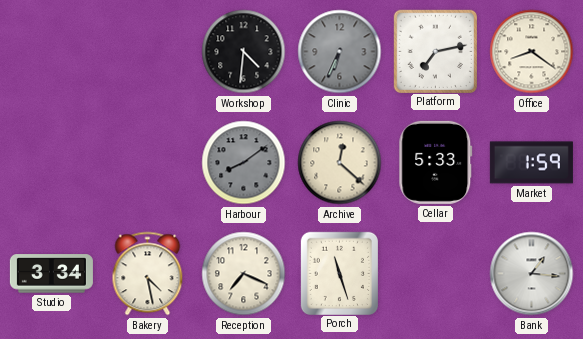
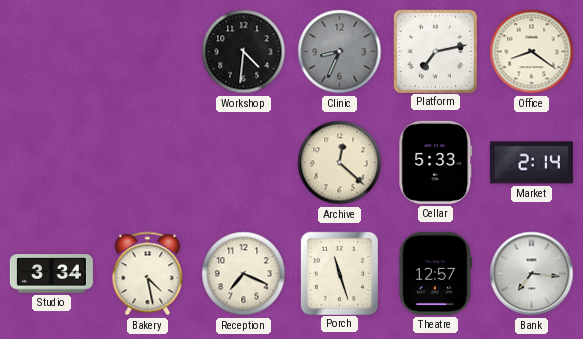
Clinic: 6:34 -> 8:34 (340, 52)
Harbour: 8:09 -> none (244, 163)
Market: 1:59 -> 2:14 (531, 163)
Theatre: none -> 12:57 (435, 273)
Bank: 1:16 -> 7:16 (532, 274)
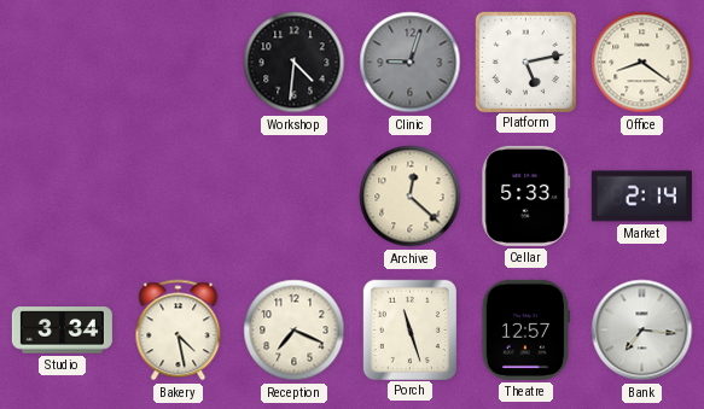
Clinic: 8:34 -> 9:03 (411, 63)
Platform: 7:13 -> 5:13 (525, 62)
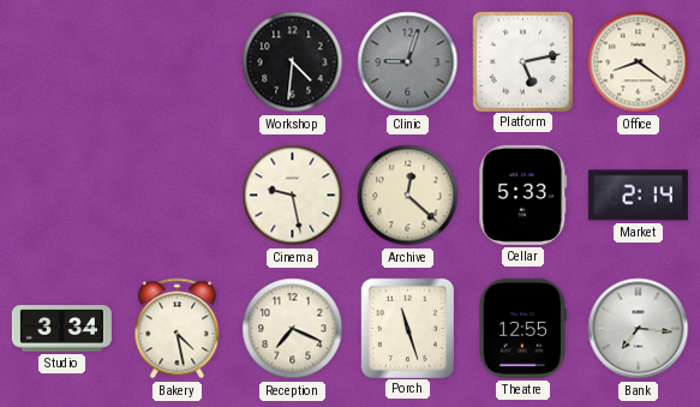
Cinema: none -> 9:28 (293, 196)
Theatre: 12:57 -> 12:55 (522, 328)
